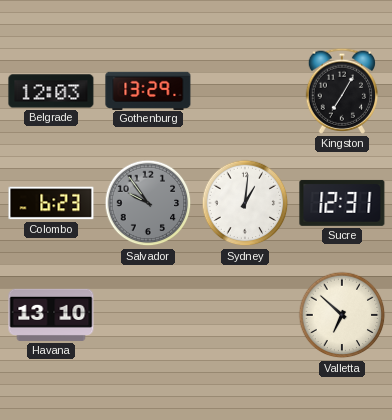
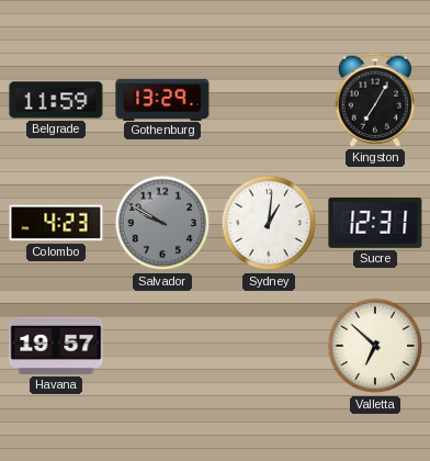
Belgrade: 12:03 -> 11:59 (56, 100)
Colombo: 6:23 -> 4:23 (56, 223)
Salvador: 9:54 -> 9:50 (162, 223)
Havana: 13:10 -> 19:57 (56, 346)
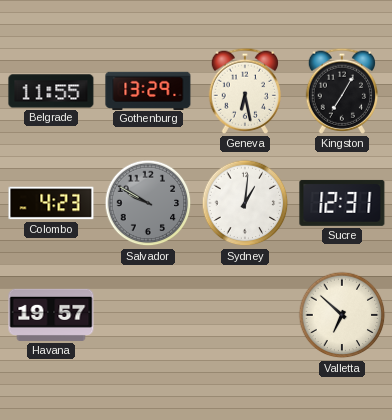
Belgrade: 11:59 -> 11:55 (51, 91)
Geneva: none -> 6:28 (244, 91)
